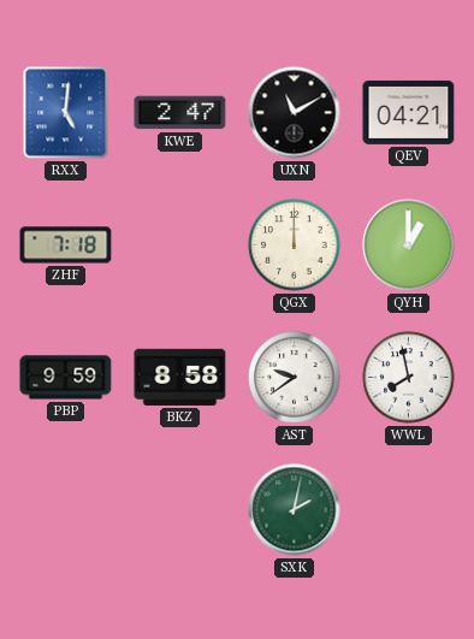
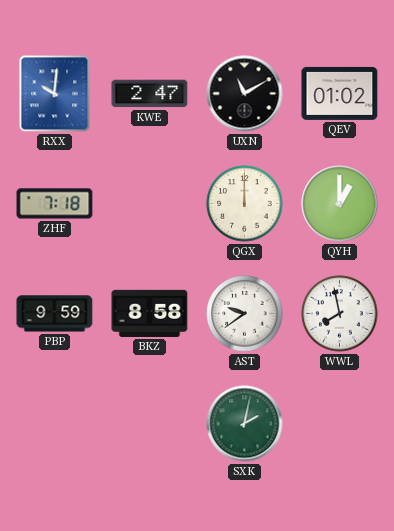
RXX: 5:01 -> 10:01 (55, 94)
QEV: 04:21 -> 01:02 (340, 93)
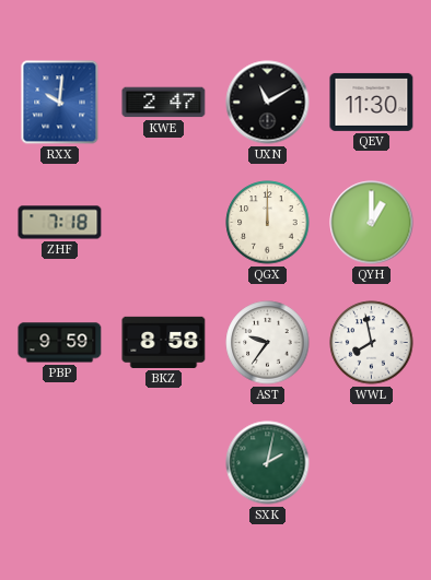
QEV: 01:02 -> 11:30 (372, 102)
AST: 9:39 -> 9:36 (268, 343)
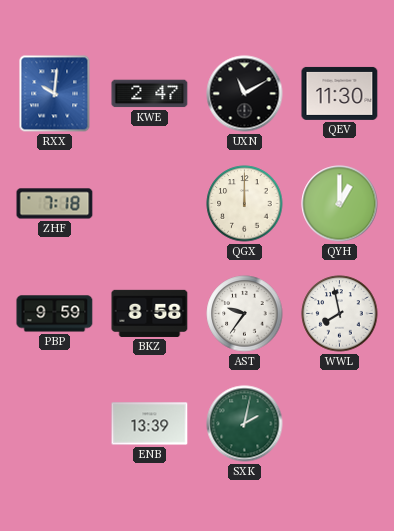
ENB: none -> 13:39 (150, 424)
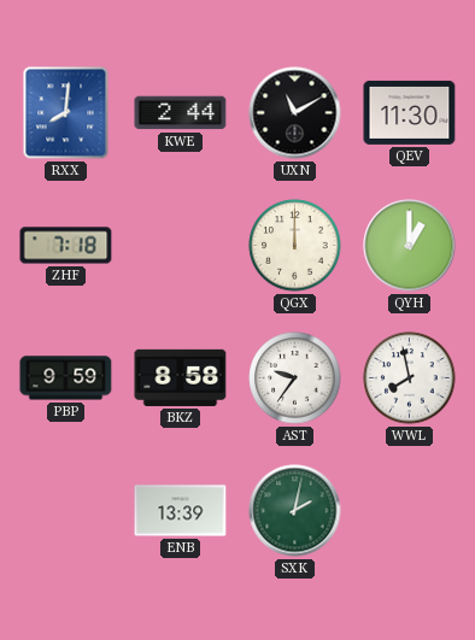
RXX: 10:01 -> 8:01 (66, 113)
KWE: 2:47 -> 2:44 (181, 113)
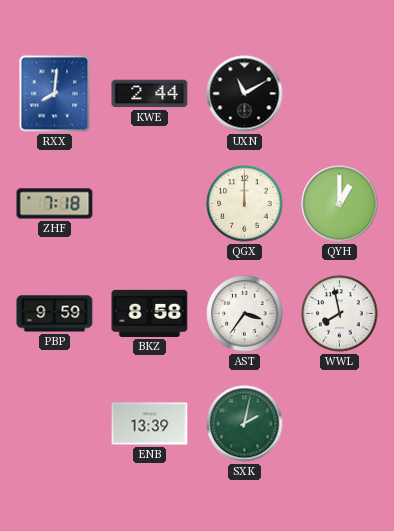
QEV: 11:30 -> none (410, 112)
AST: 9:36 -> 3:36 (245, 314)
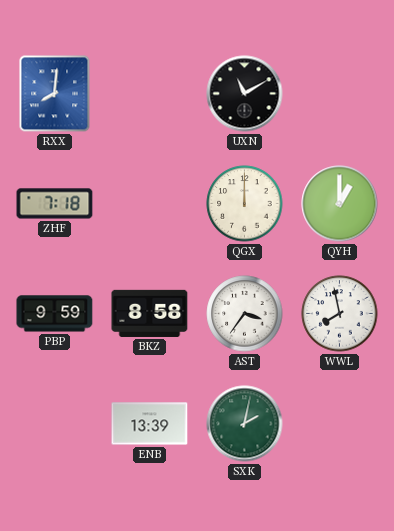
KWE: 2:44 -> none (150, 94)
